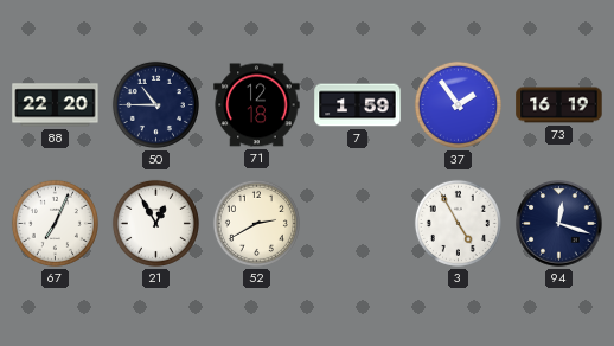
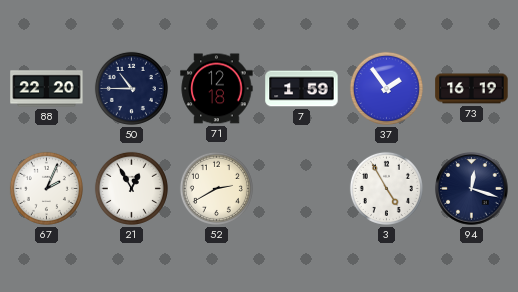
67: 7:04 -> 2:04 (46, 188)
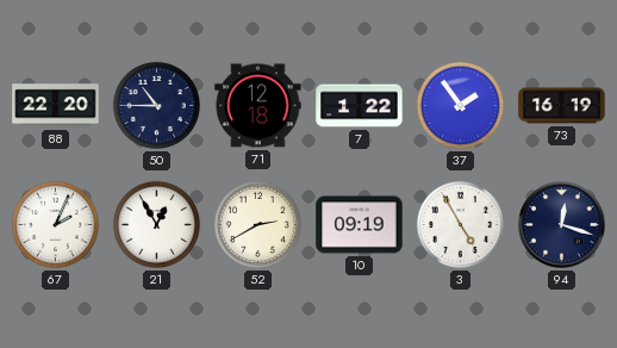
7: 1:59 -> 1:22 (360, 106)
10: none -> 09:19 (360, 225)
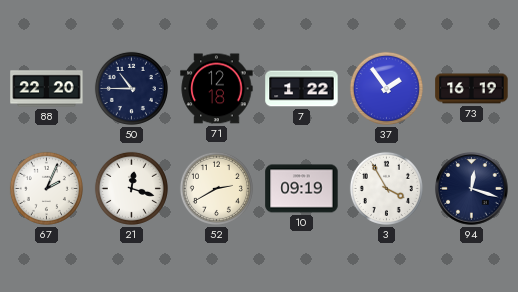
21: 12:55 -> 12:18 (131, 188)
3: 4:55 -> 3:55 (386, 188)
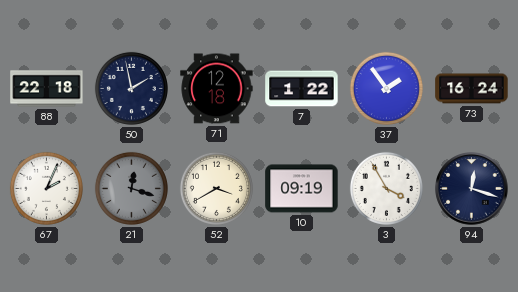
88: 22:20 -> 22:18 (47, 89)
50: 10:45 -> 1:58 (131, 88)
73: 16:19 -> 16:24 (472, 89)
21 dial: white -> grey (131, 188)
52: 2:40 -> 3:40 (216, 188)
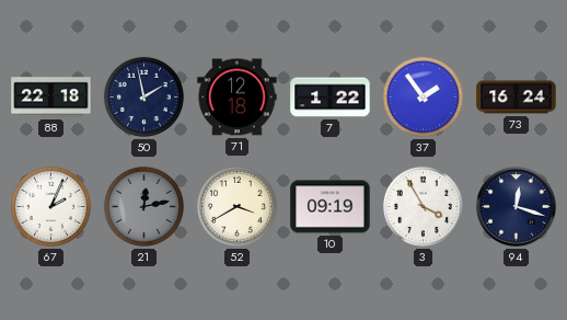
21: 12:18 -> 12:13 (143, 206)
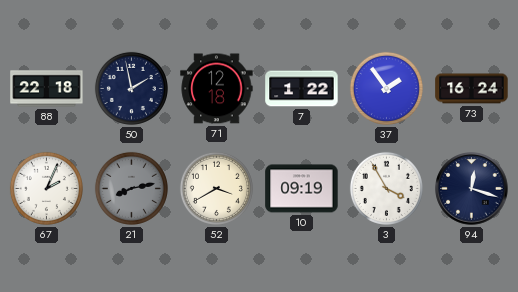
21: 12:13 -> 8:13 (131, 188)
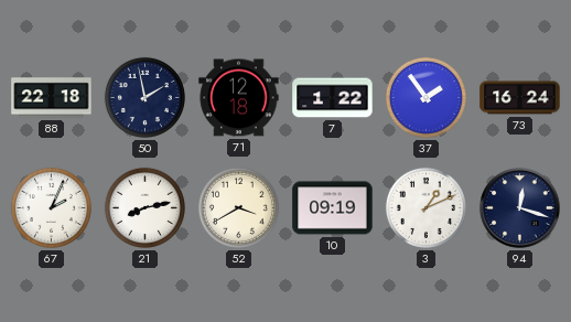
21 dial: grey -> white (144, 207)
3: 3:55 -> 1:11 (425, 207)
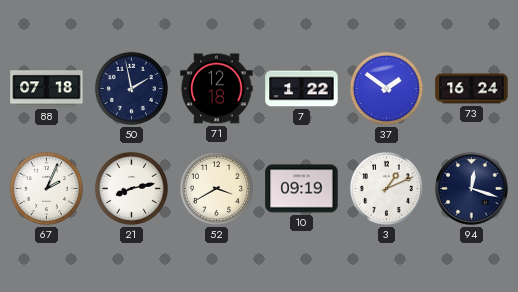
88: 22:18 -> 07:18 (47, 89)
37: 1:54 -> 1:51 (386, 88)
